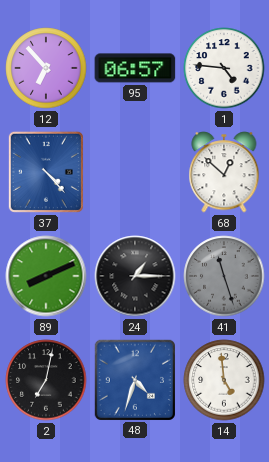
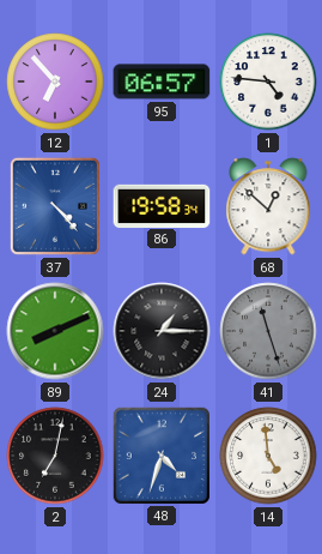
86: none -> 19:58 (162, 205)
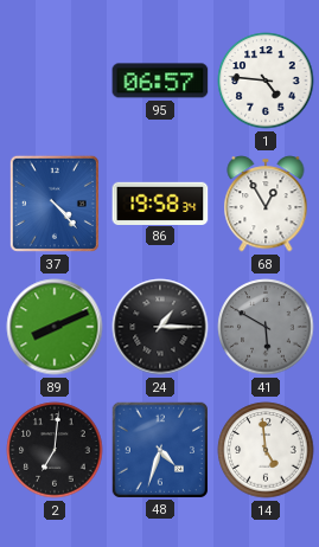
12: 6:53 -> none (55, 82)
68: 12:52 -> 12:55 (266, 204)
41: 11:27 -> 5:50 (266, 327)
2: 7:02 -> 7:01 (55, 450)
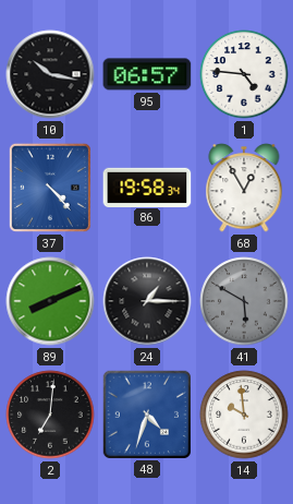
10: none -> 10:17 (50, 74)
14: 4:59 -> 9:59 (244, 415)
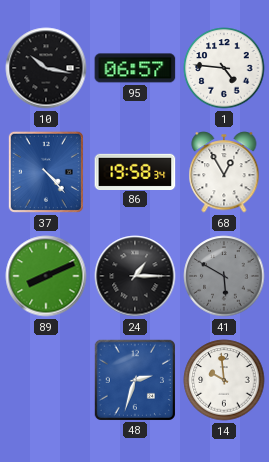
2: 7:01 -> none (50, 415)
48: 4:33 -> 2:33 (134, 379)
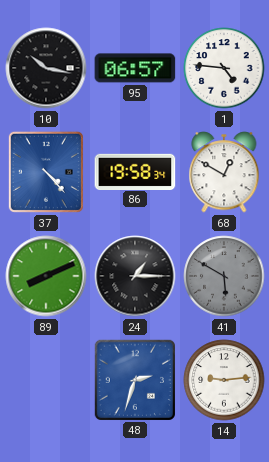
68: 12:55 -> 12:50 (224, 172)
14: 9:59 -> 9:14 (224, 380)
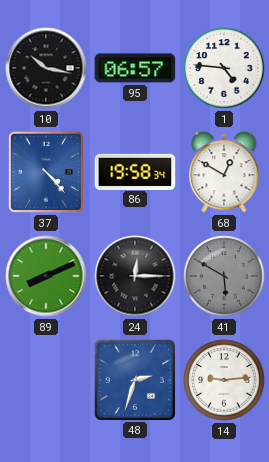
24: 1:15 -> 12:15 (135, 276)
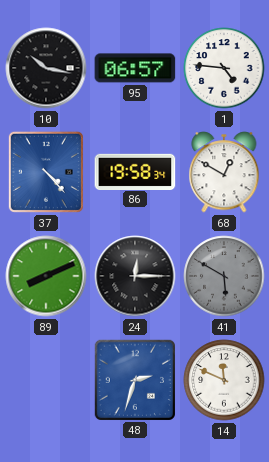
14: 9:14 -> 11:49 (224, 380)
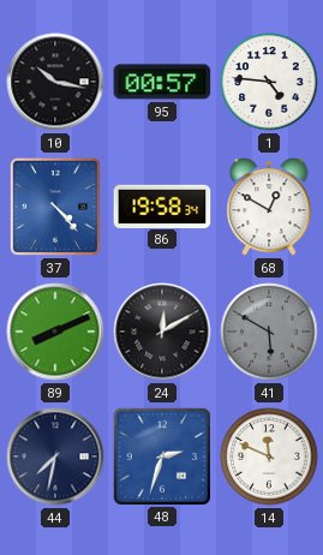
95: 06:57 -> 00:57 (162, 82)
24: 12:15 -> 12:10 (162, 332)
44: none -> 7:32 (55, 456)
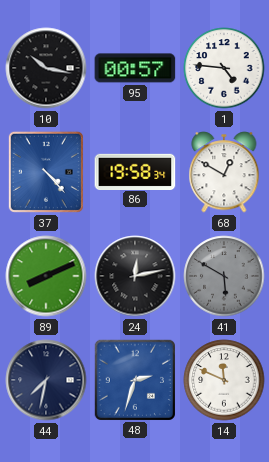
24: 12:10 -> 12:13 (135, 276)
